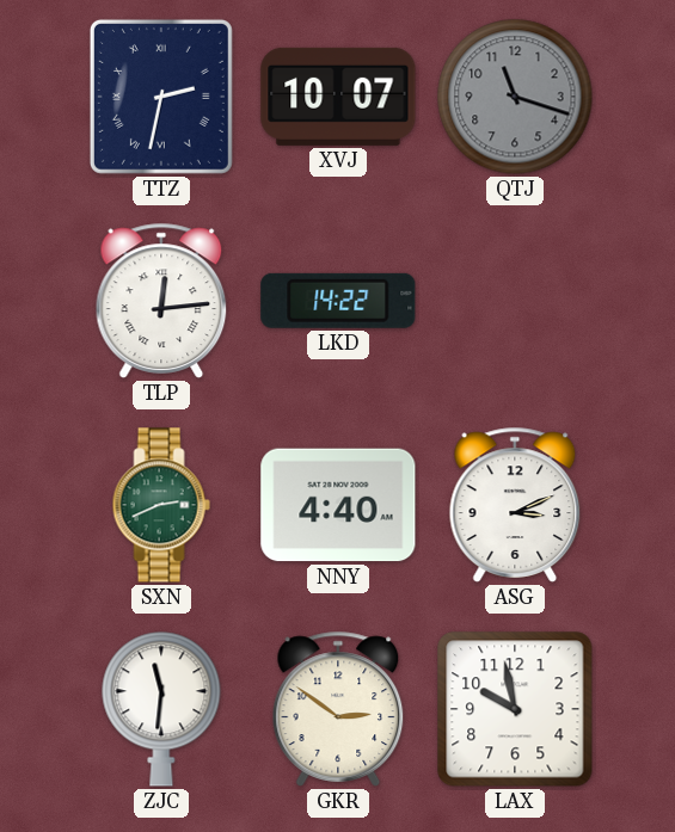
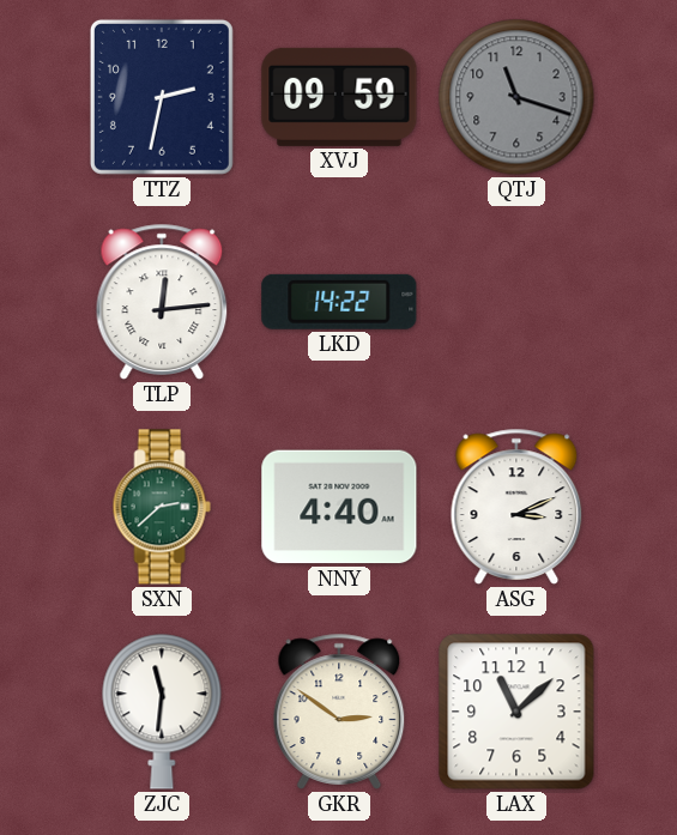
TTZ numerals: Roman -> Arabic (162, 97)
XVJ: 10:07 -> 09:59 (339, 97)
SXN: 2:41 -> 2:38 (162, 507)
LAX: 9:58 -> 11:08 (516, 712)
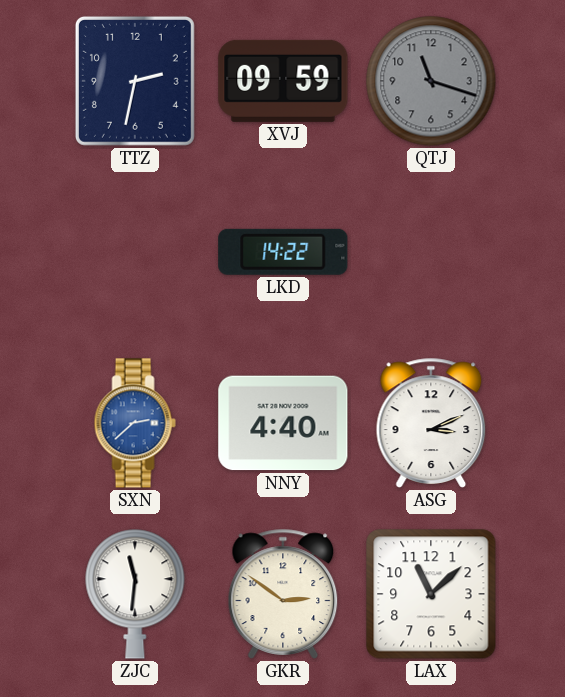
TLP: 12:14 -> none (162, 302)
SXN dial: green -> blue (135, 423)
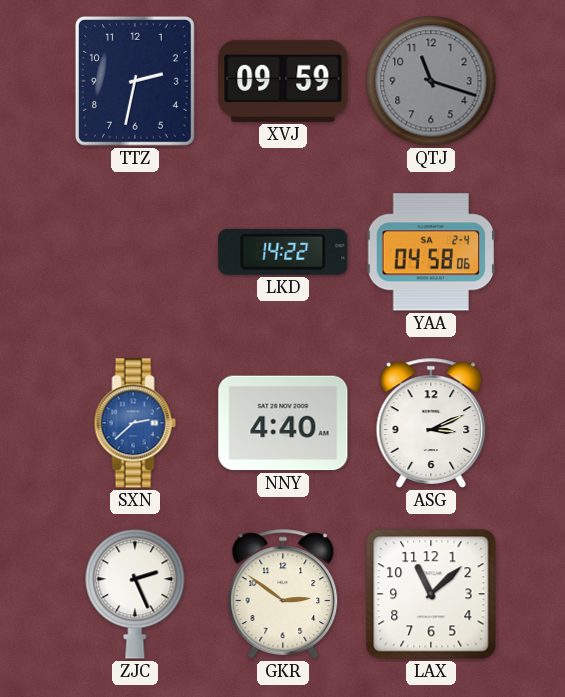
YAA: none -> 04:58 (431, 252)
ZJC: 11:31 -> 2:26 (135, 594)
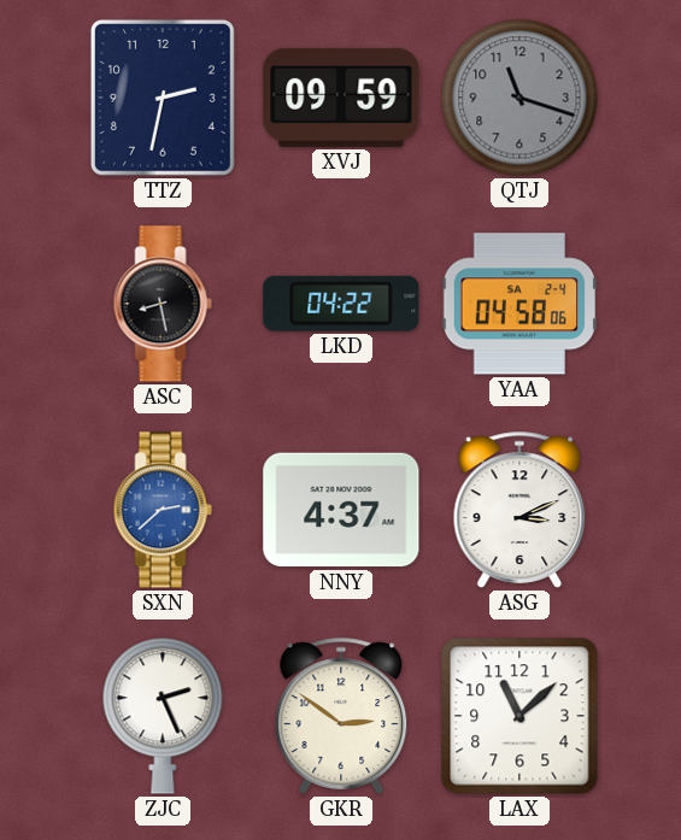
ASC: none -> 8:28 (163, 304)
LKD: 14:22 -> 04:22 (341, 304)
NNY: 4:40 -> 4:37 (341, 510)
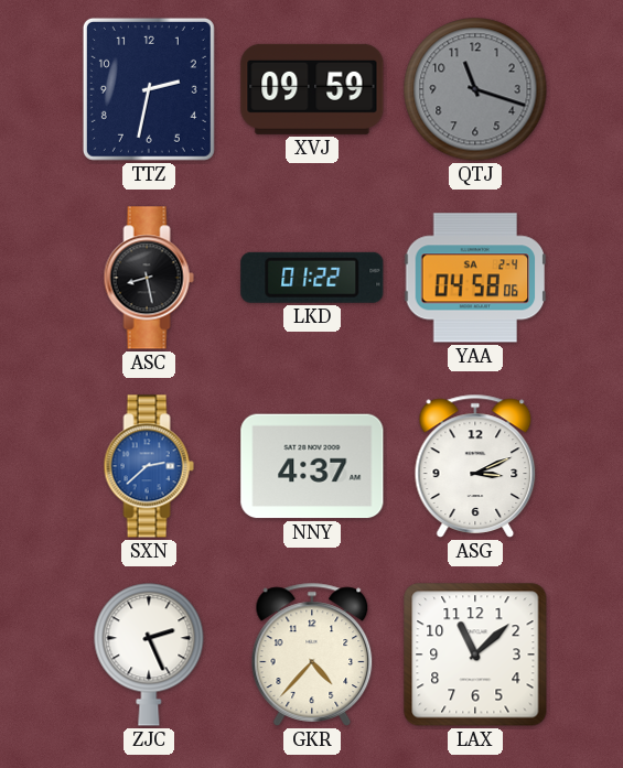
LKD: 04:22 -> 01:22 (312, 278)
GKR: 2:51 -> 4:37 (312, 655)
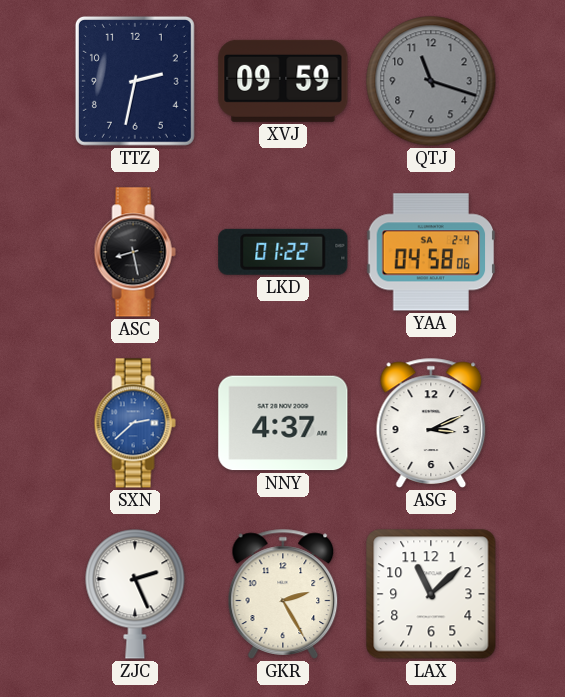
GKR: 4:37 -> 2:25 (283, 594)
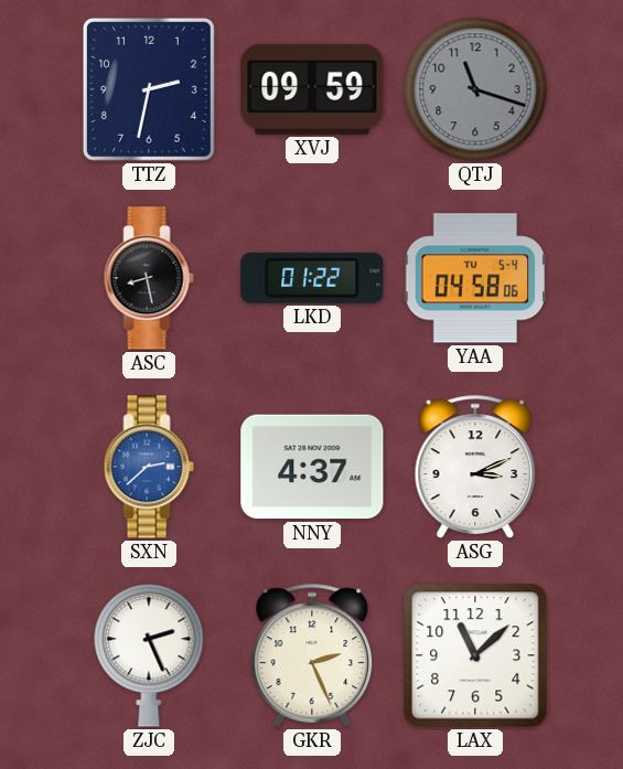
YAA date: SA 2-4 -> TU 5-4 (475, 278)
GKR: 2:25 -> 2:26 (312, 655)
